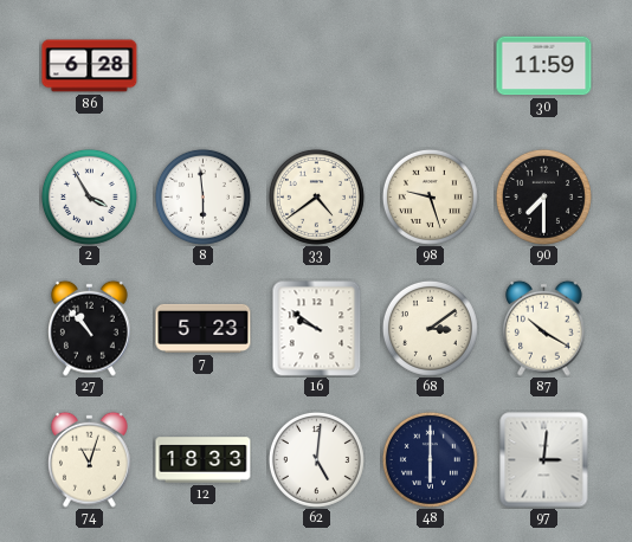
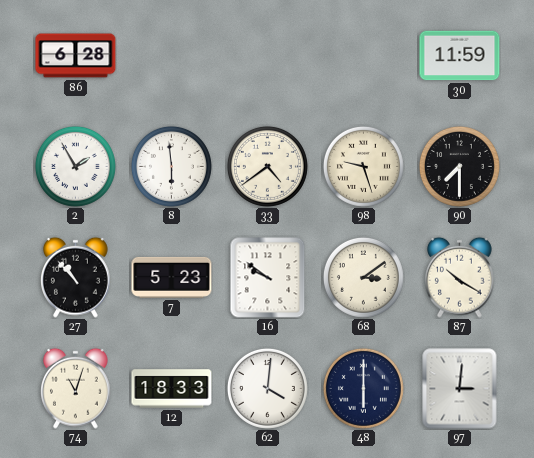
2: 3:55 -> 1:55 (75, 166)
62: 5:01 -> 4:01 (267, 388)
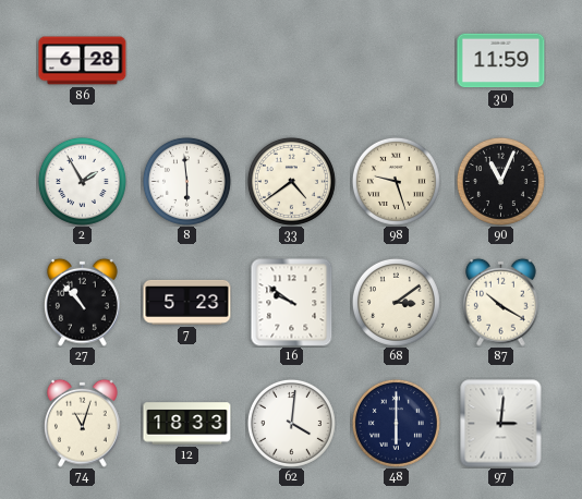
90: 7:30 -> 11:04 (500, 181)
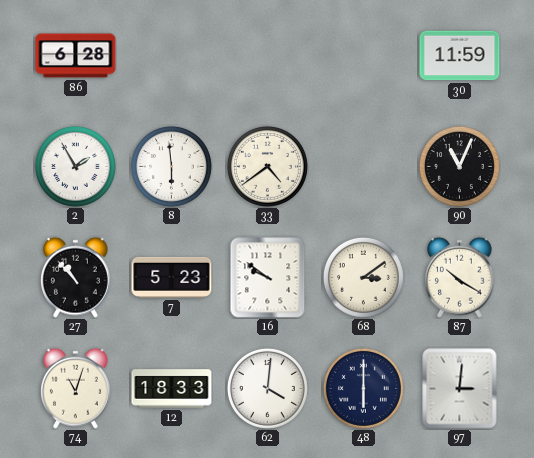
98: 9:27 -> none (396, 181)
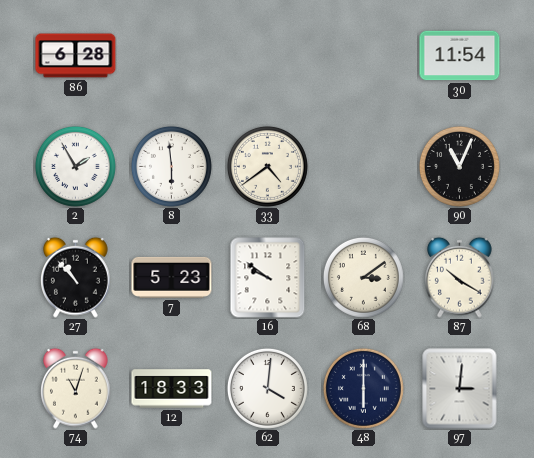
30: 11:59 -> 11:54 (460, 56)
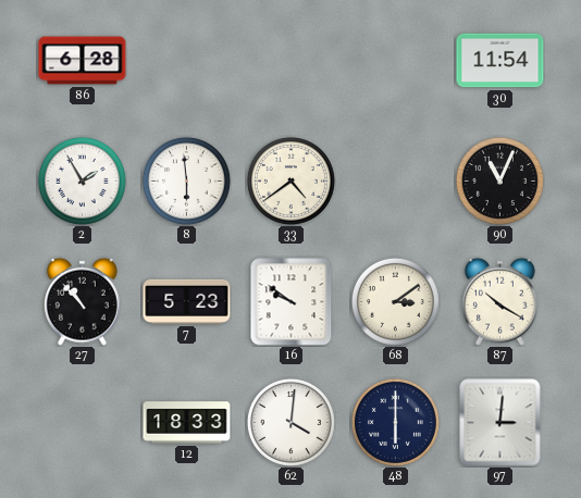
74: 11:03 -> none (76, 388)
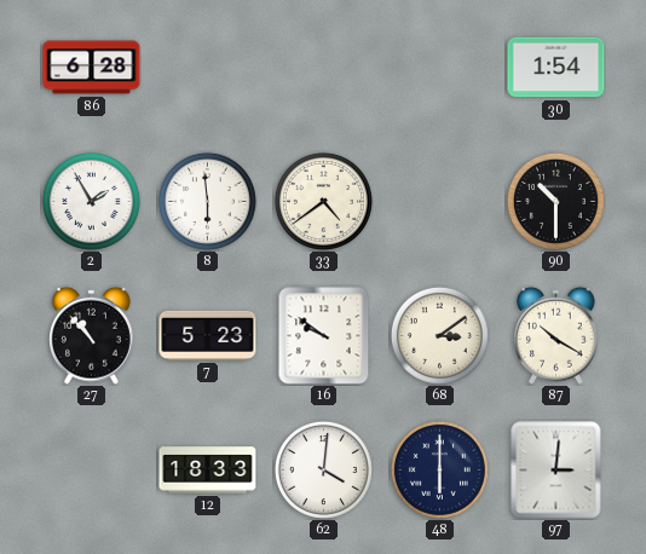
30: 11:54 -> 1:54 (556, 68)
90: 11:04 -> 10:30 (555, 201)
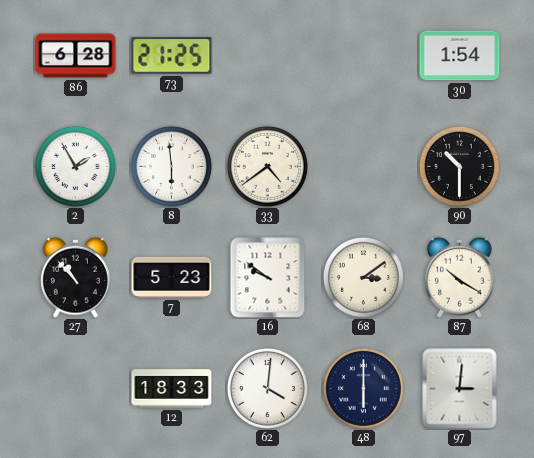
73: none -> 21:25 (172, 56)
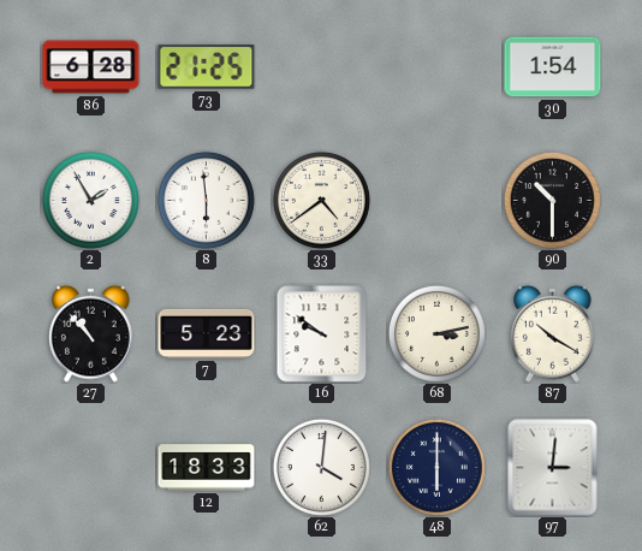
68: 3:09 -> 3:13 (436, 333)
